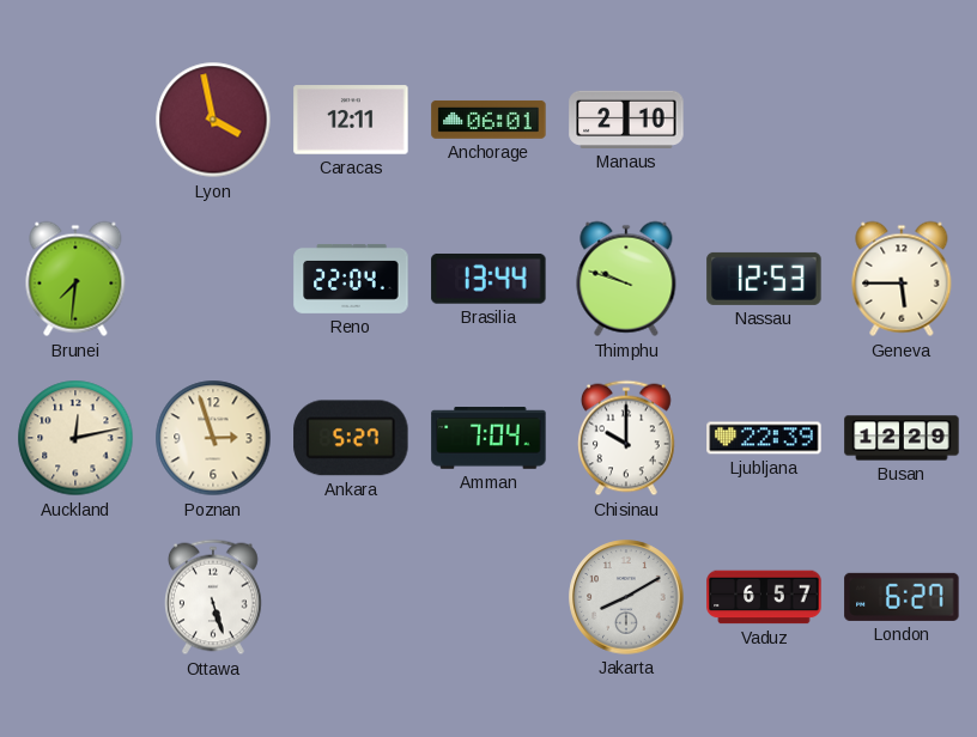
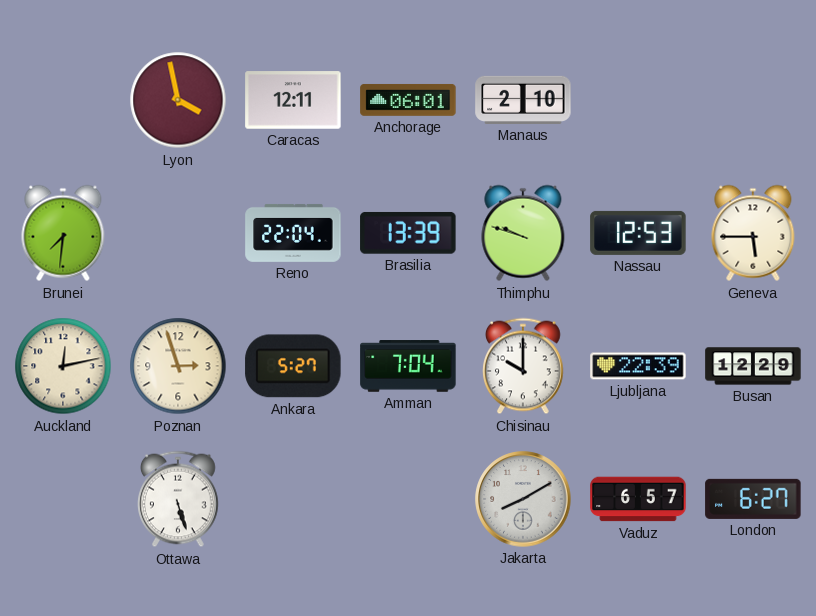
Brasilia: 13:44 -> 13:39 (408, 233)
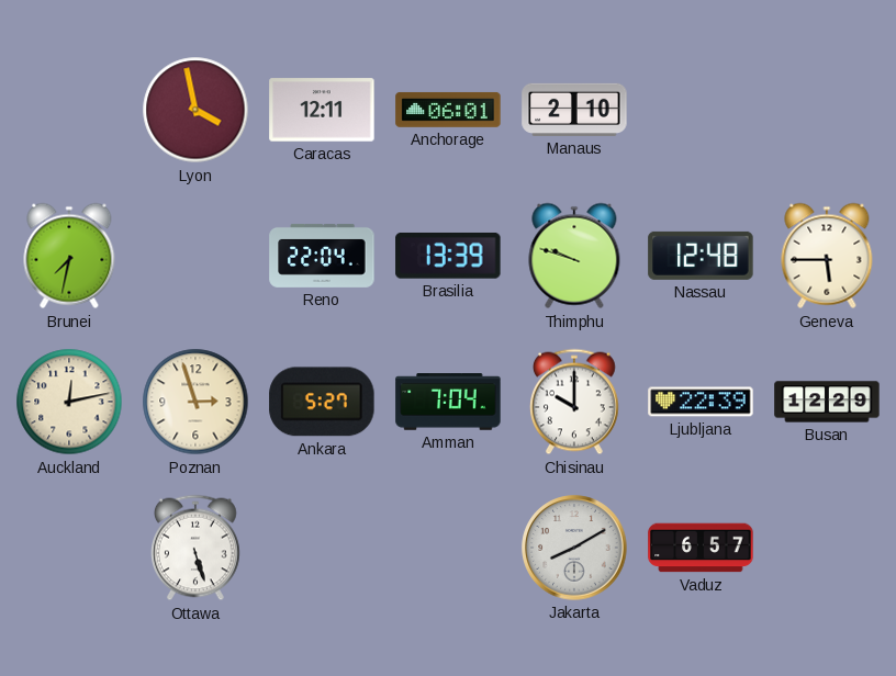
Brunei: 7:31 -> 7:32 (69, 256)
Nassau: 12:53 -> 12:48 (701, 256)
London: 6:27 -> none (753, 499)
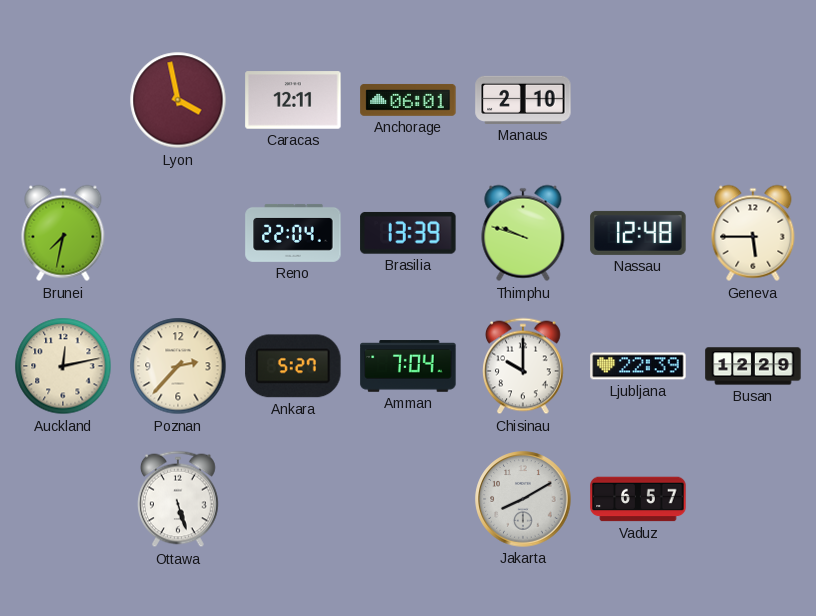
Poznan: 2:57 -> 2:37 (178, 366)
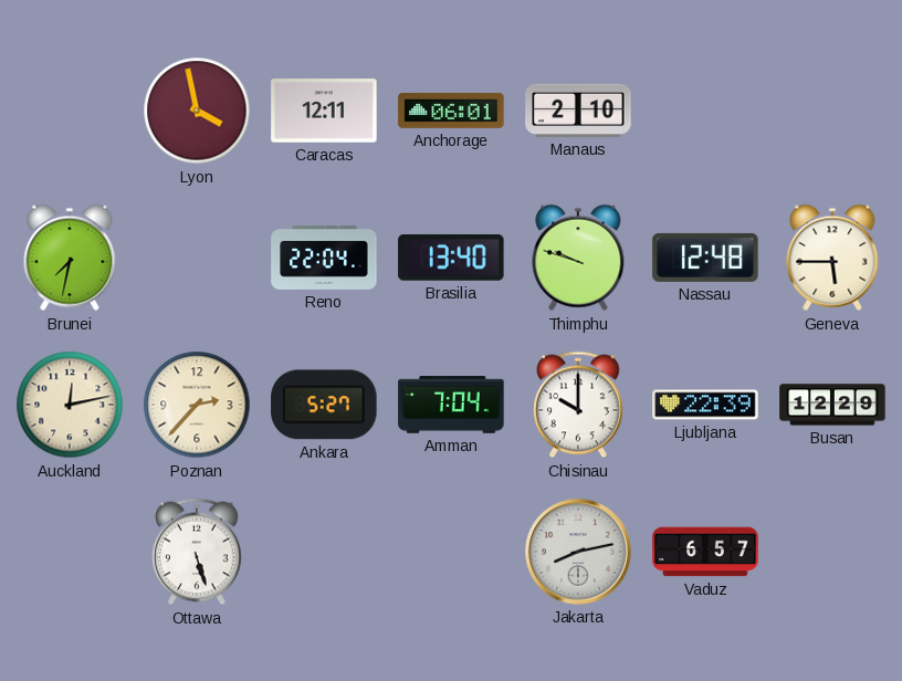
Brasilia: 13:39 -> 13:40 (451, 258)
Jakarta: 8:10 -> 8:13 (578, 552)
